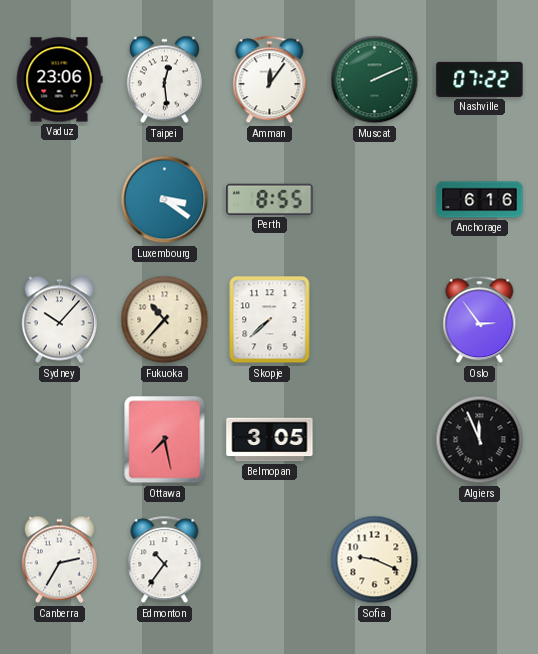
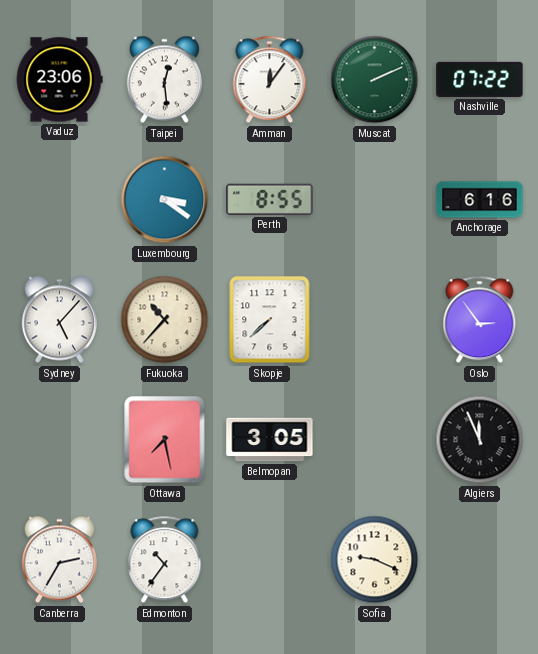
Sydney: 10:07 -> 5:07 (59, 320)
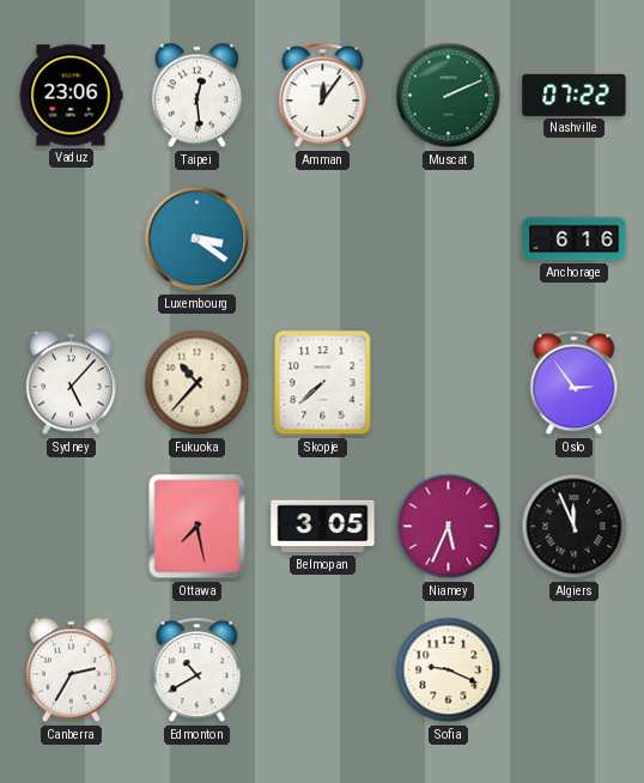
Perth: 8:55 -> none (270, 199)
Niamey: none -> 5:34 (449, 527)
Edmonton: 10:36 -> 10:40 (198, 670)
